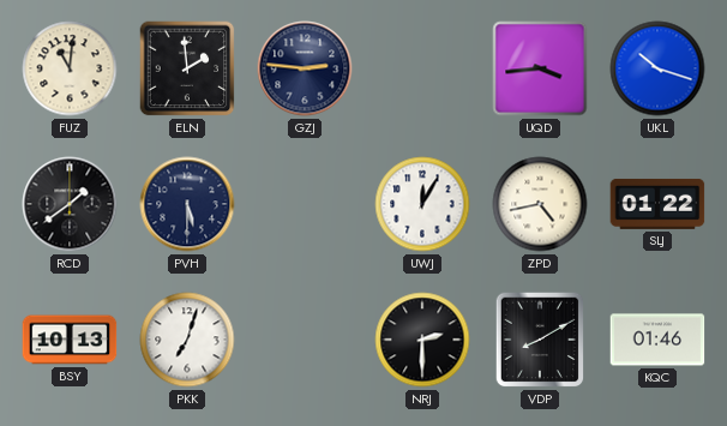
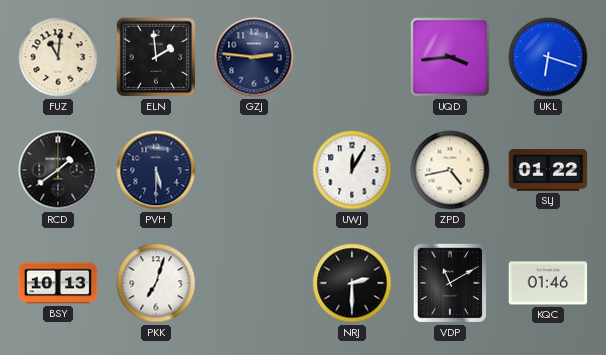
UKL: 10:18 -> 6:18 (548, 57)
VDP: 8:10 -> 11:10 (450, 283)
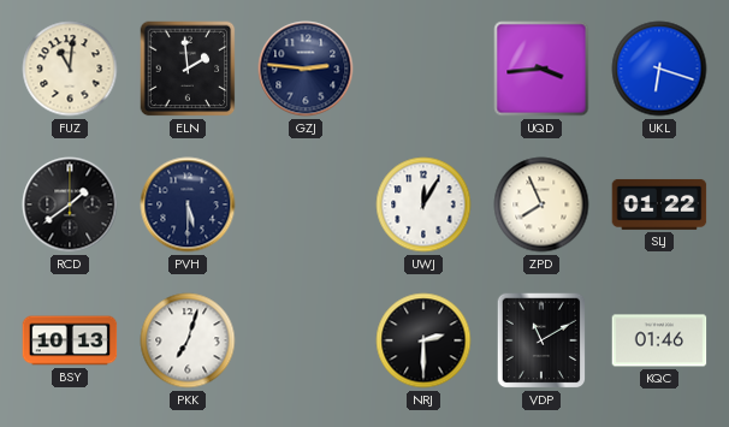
ZPD: 4:43 -> 7:56 (541, 204)
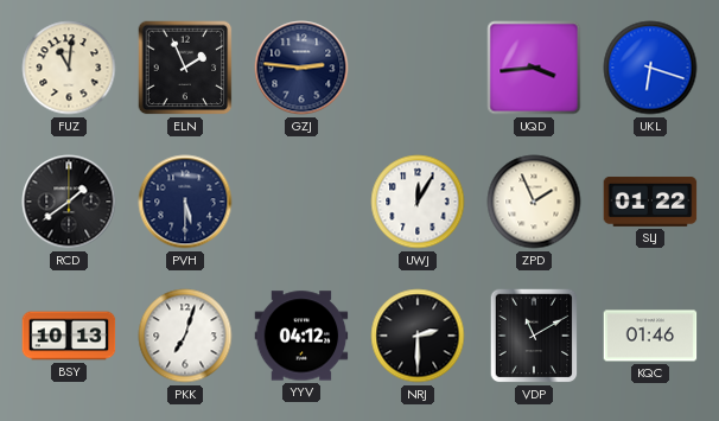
ELN: 1:59 -> 1:56 (185, 68)
ZPD: 7:56 -> 1:56 (534, 202)
YYV: none -> 04:12 (301, 336)
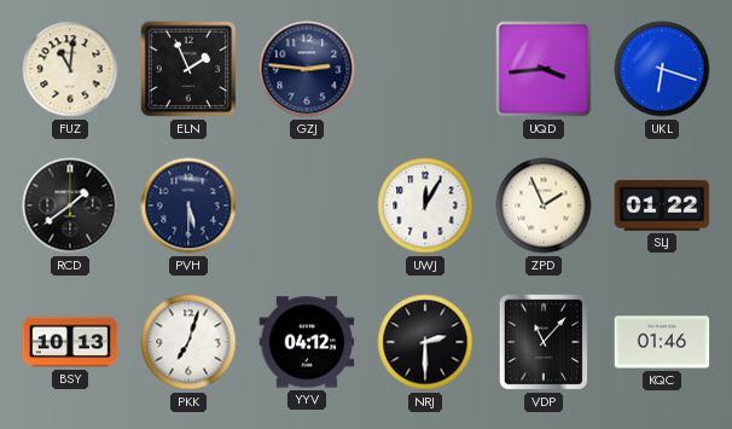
VDP: 11:10 -> 11:07 (544, 342)
